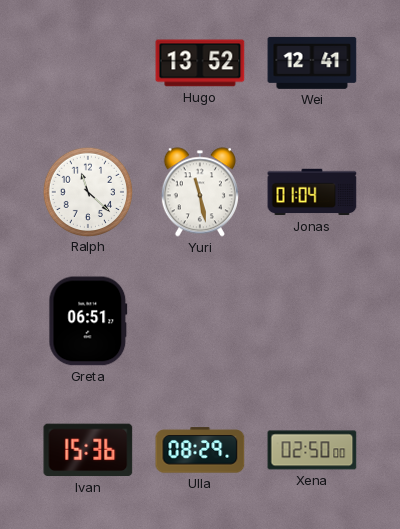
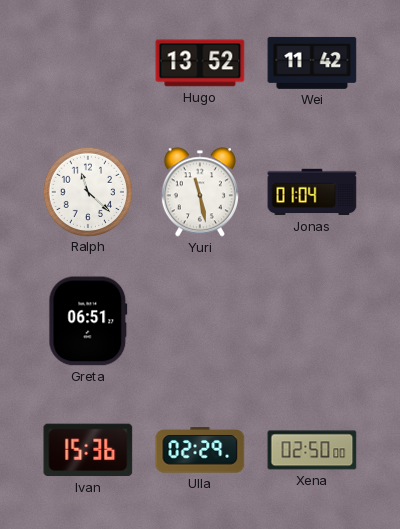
Wei: 12:41 -> 11:42 (312, 63)
Ulla: 08:29 -> 02:29 (200, 450)
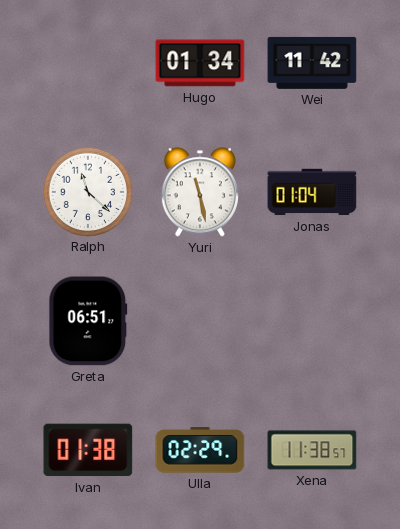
Hugo: 13:52 -> 01:34 (200, 63)
Ivan: 15:36 -> 01:38 (88, 450)
Xena: 02:50 -> 11:38 (312, 450)
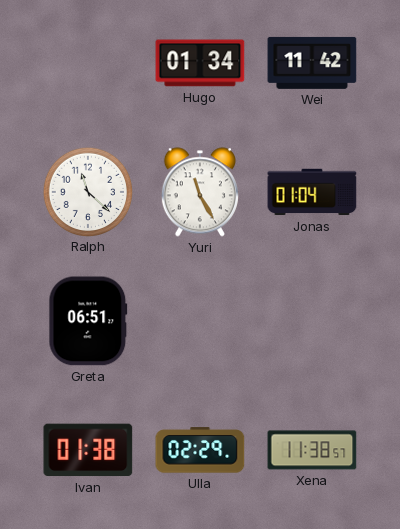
Yuri: 11:28 -> 11:25 (200, 192)
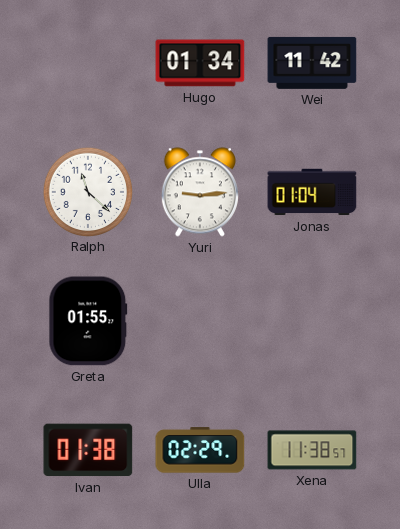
Yuri: 11:25 -> 9:14 (200, 192)
Greta: 06:51 -> 01:55 (88, 321)
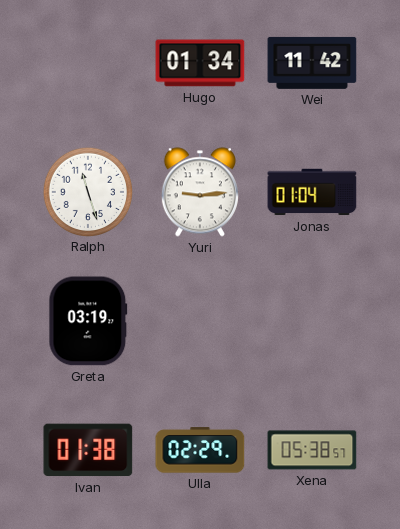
Ralph: 11:22 -> 11:27 (87, 191)
Greta: 01:55 -> 03:19 (88, 321)
Xena: 11:38 -> 05:38 (312, 450)
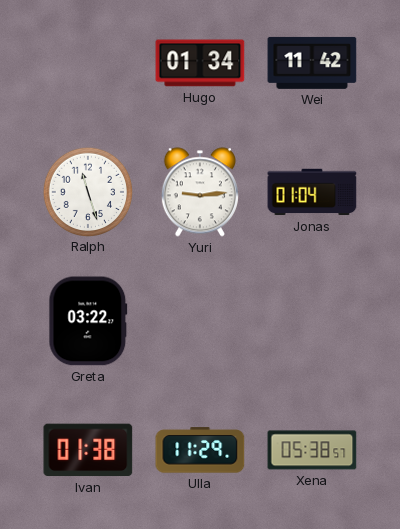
Greta: 03:19 -> 03:22 (88, 321)
Ulla: 02:29 -> 11:29 (200, 450)
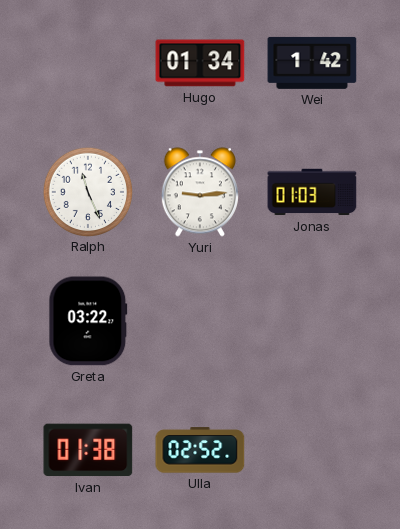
Wei: 11:42 -> 1:42 (312, 63)
Ralph: 11:27 -> 11:26 (87, 191)
Jonas: 01:04 -> 01:03 (312, 192)
Ulla: 11:29 -> 02:52 (200, 450)
Xena: 05:38 -> none (312, 450)
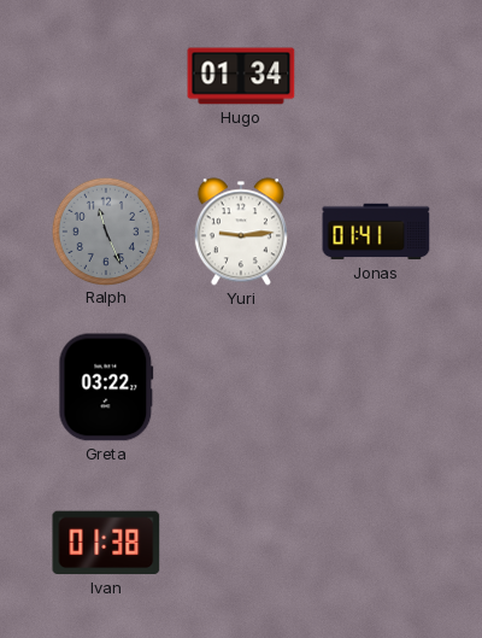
Wei: 1:42 -> none (312, 63)
Ralph dial: white -> grey (105, 230)
Jonas: 01:03 -> 01:41 (376, 232)
Ulla: 02:52 -> none (200, 450)
